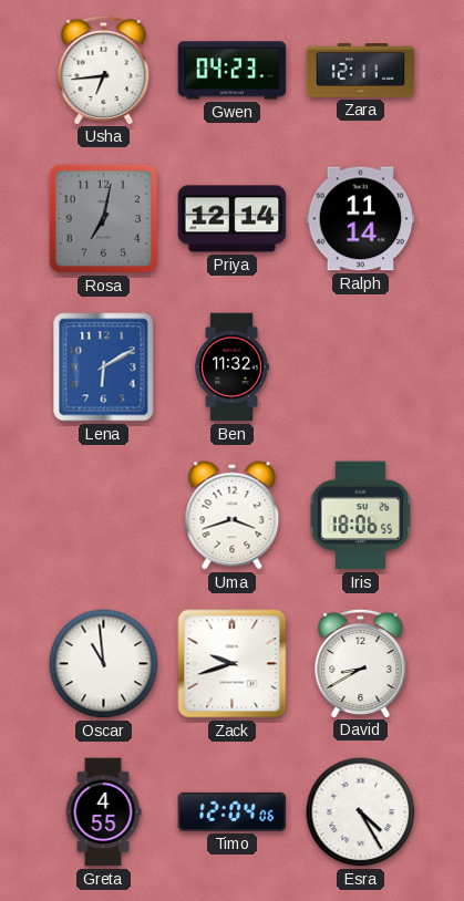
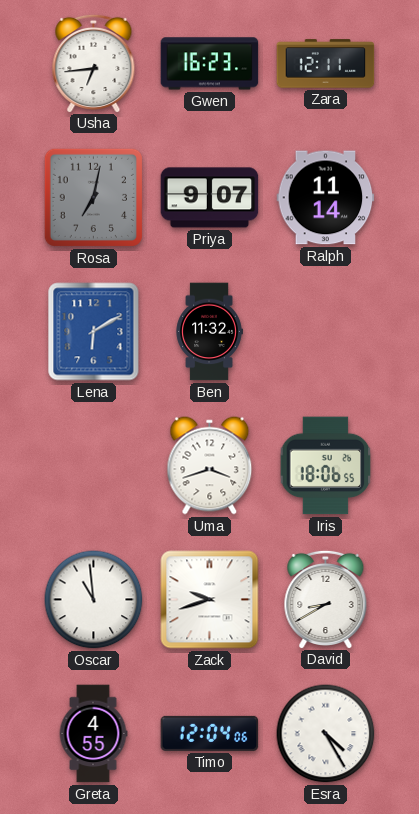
Gwen: 04:23 -> 16:23 (210, 64)
Priya: 12:14 -> 9:07 (210, 198)
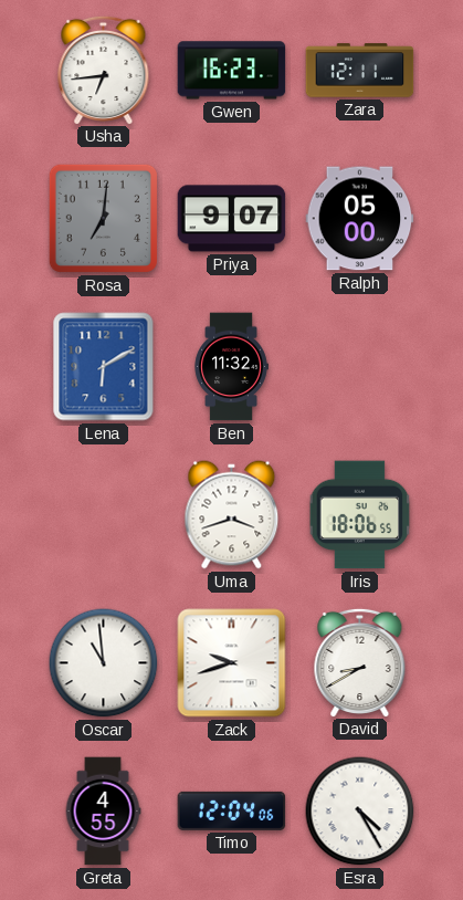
Rosa: 7:02 -> 7:01 (103, 218)
Ralph: 11:14 -> 05:00 (360, 219)
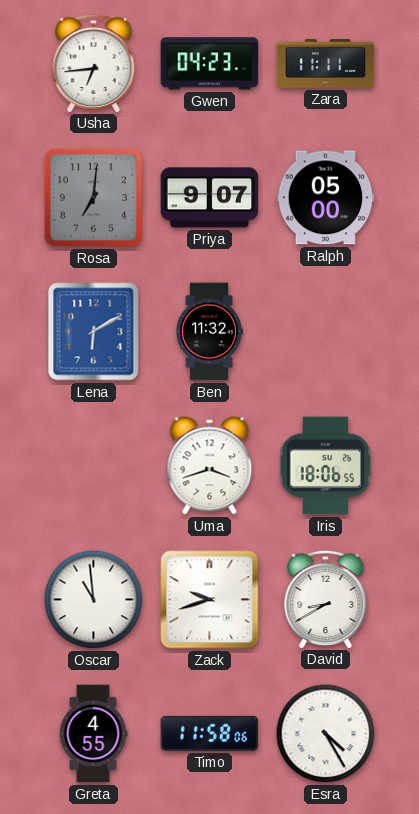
Gwen: 16:23 -> 04:23 (210, 64)
Zara: 12:11 -> 11:11 (326, 64)
Timo: 12:04 -> 11:58 (210, 733)
